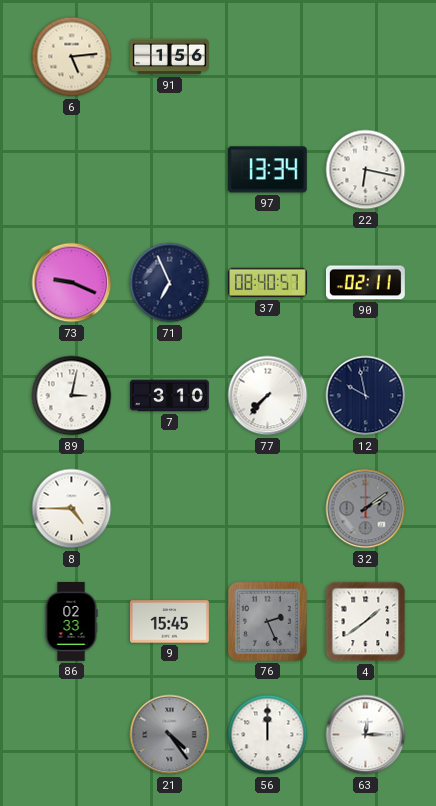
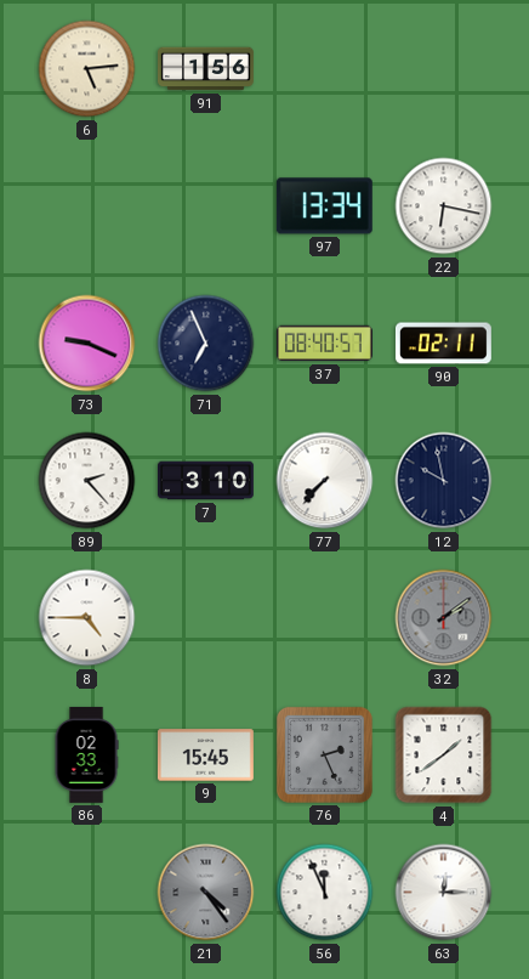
89: 3:02 -> 2:23 (87, 481)
56: 12:00 -> 11:56 (325, 893)
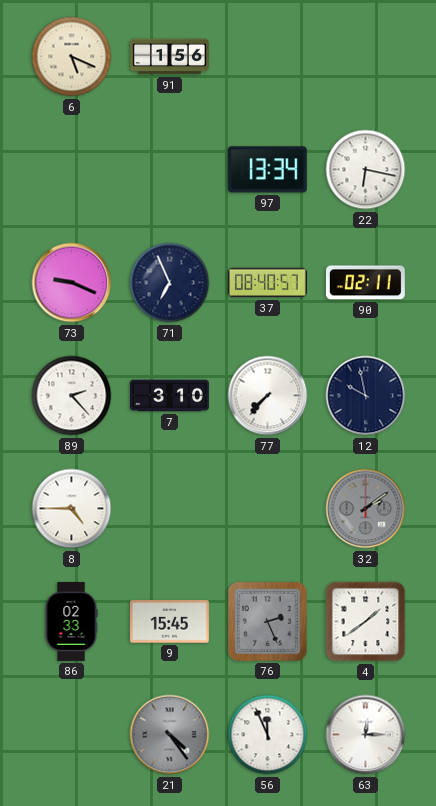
6: 5:14 -> 5:19 (72, 57)
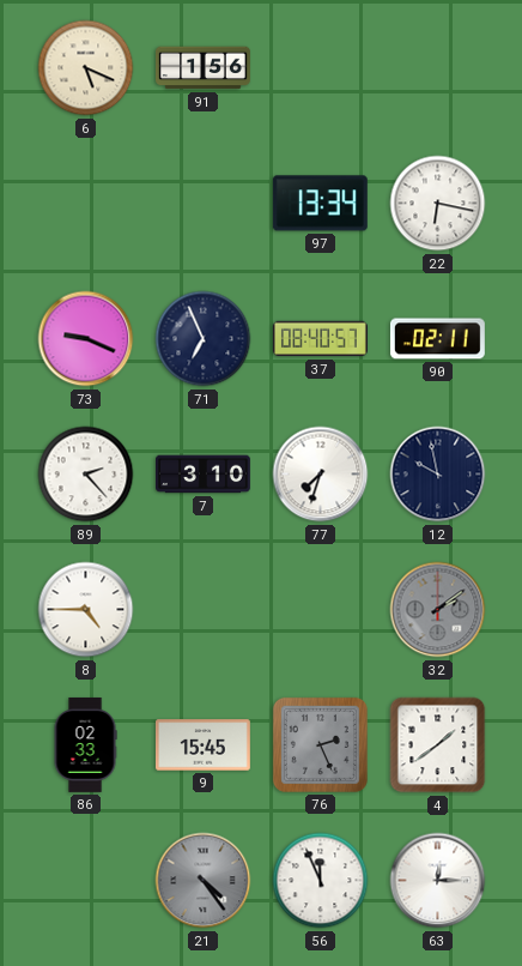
77: 7:37 -> 7:33 (321, 475)
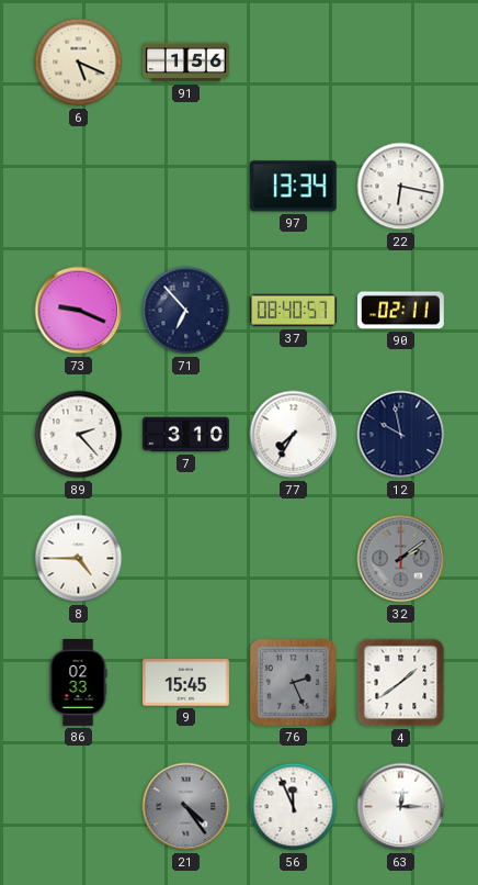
71: 6:56 -> 6:53 (186, 311)
77: 7:33 -> 7:35 (294, 435)
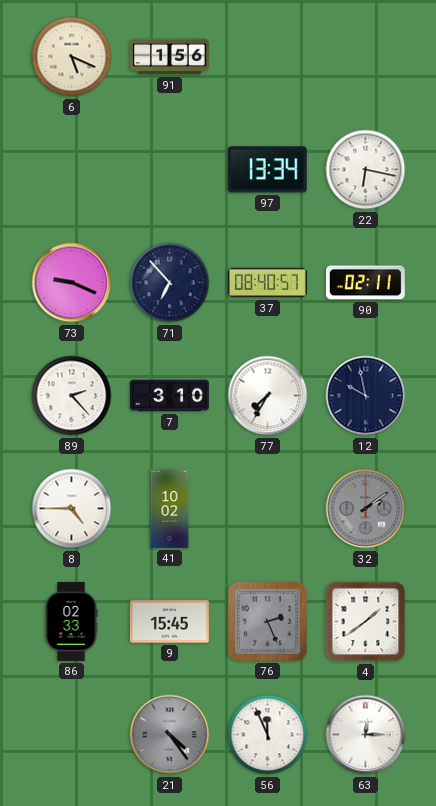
41: none -> 10:02 (170, 509)
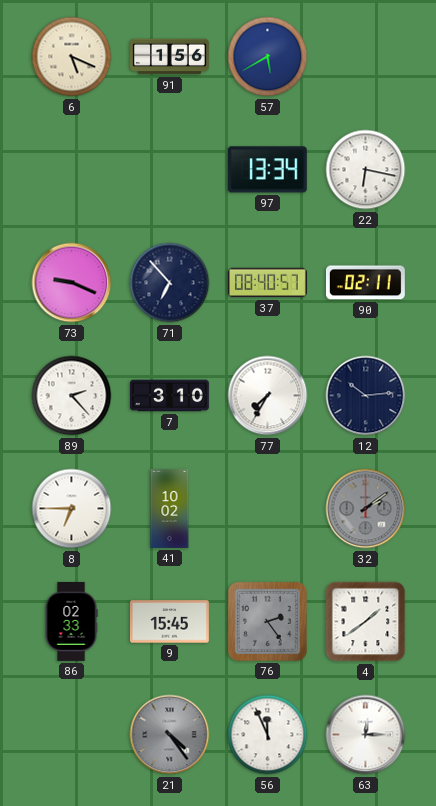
57: none -> 5:40 (268, 57)
12: 9:58 -> 10:14 (366, 396)
8: 4:45 -> 6:45 (72, 509)
76: 2:26 -> 2:24 (267, 621)
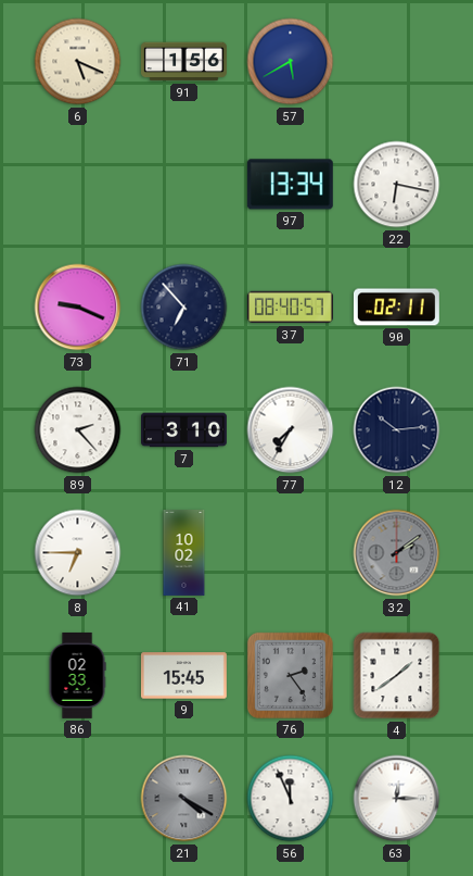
21: 4:24 -> 4:20 (184, 799)
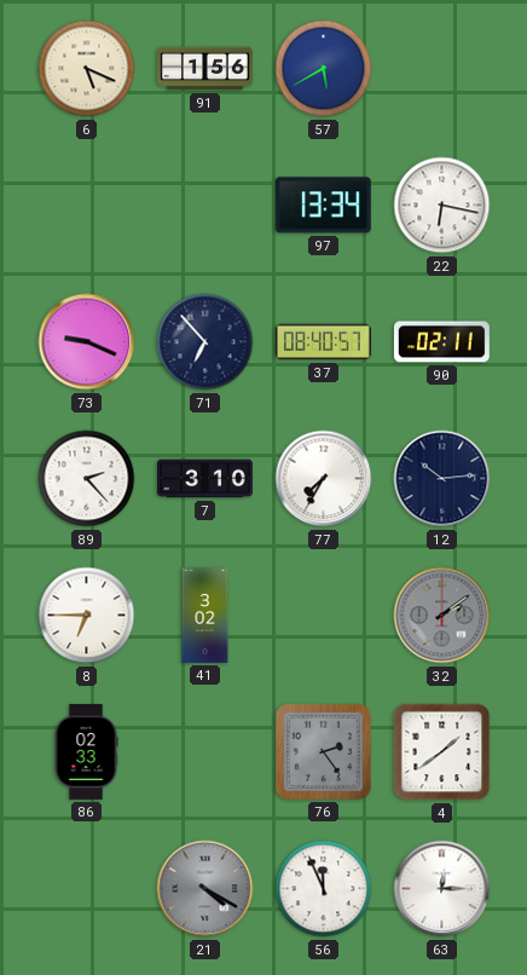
41: 10:02 -> 3:02 (205, 616)
9: 15:45 -> none (183, 676)
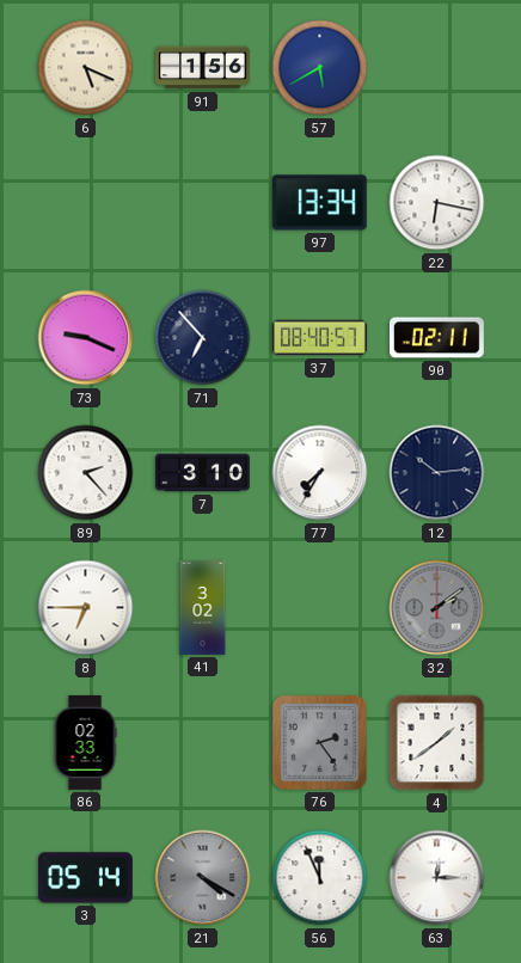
3: none -> 05:14 (85, 878)
